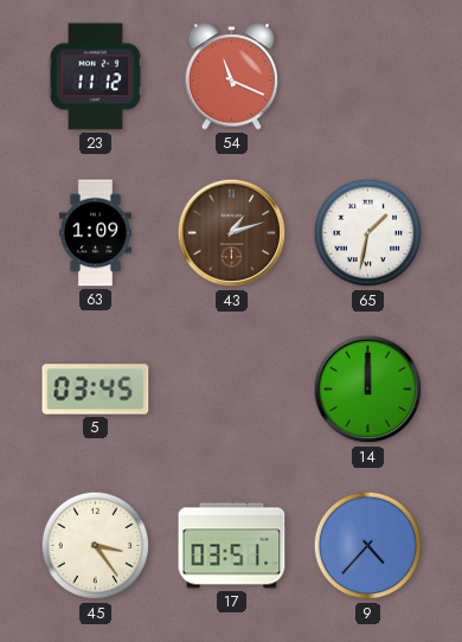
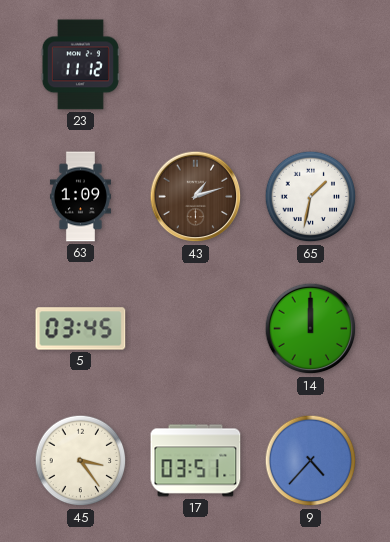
54: 11:19 -> none (232, 77)
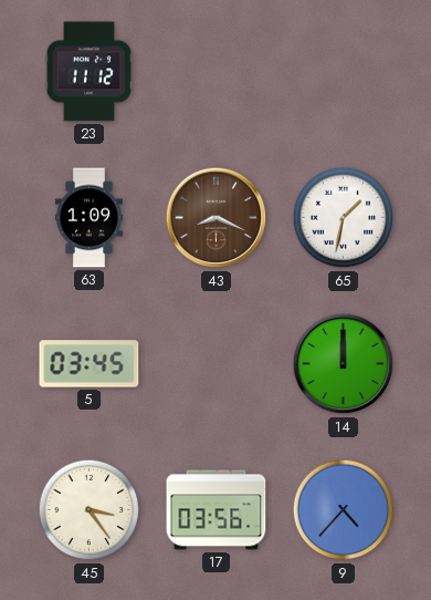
43: 1:12 -> 8:19 (217, 218)
17: 03:51 -> 03:56 (217, 510)
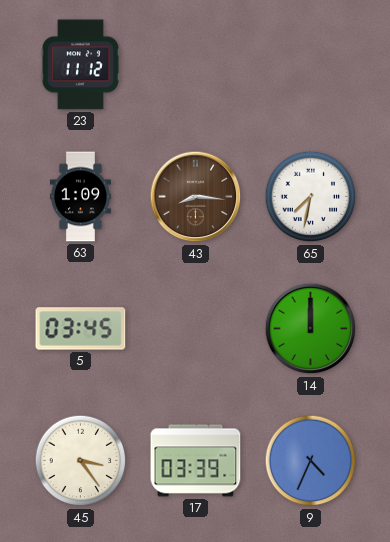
43: 8:19 -> 8:16 (196, 197)
65: 1:32 -> 7:32 (311, 197)
17: 03:56 -> 03:39 (196, 461)
9: 4:37 -> 4:34 (311, 461)
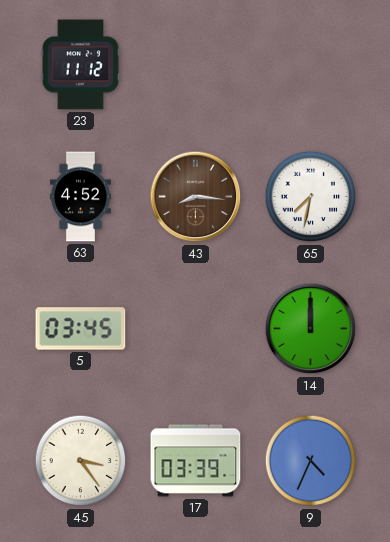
63: 1:09 -> 4:52 (80, 197)
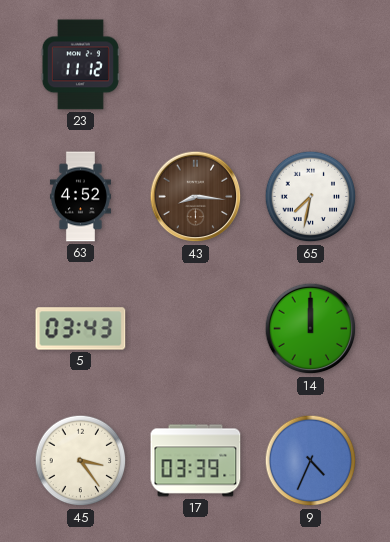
5: 03:45 -> 03:43 (81, 329)
